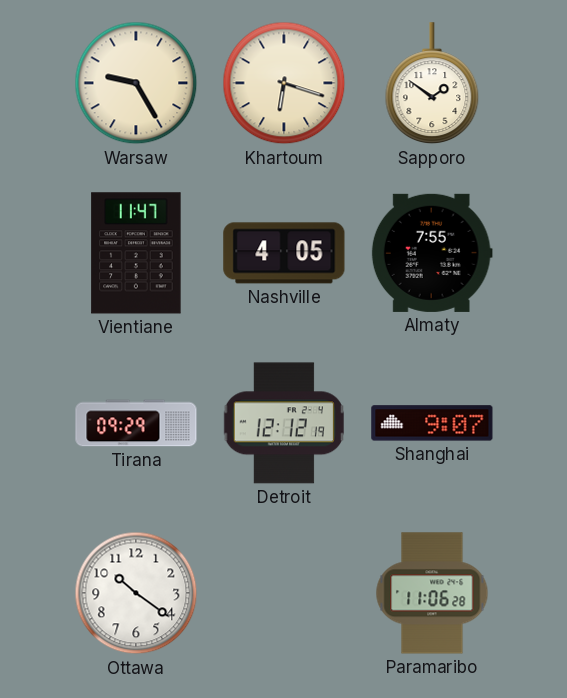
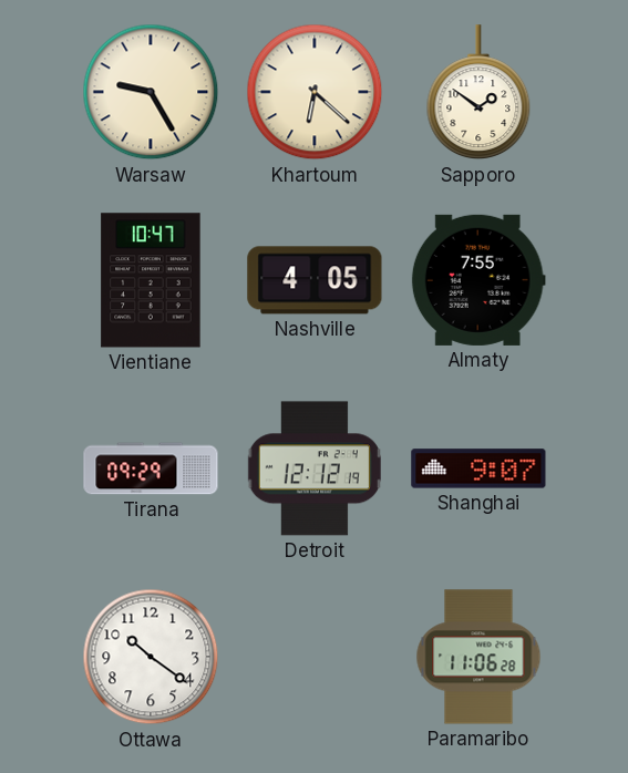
Khartoum: 6:18 -> 6:22 (315, 92)
Vientiane: 11:47 -> 10:47 (151, 280)
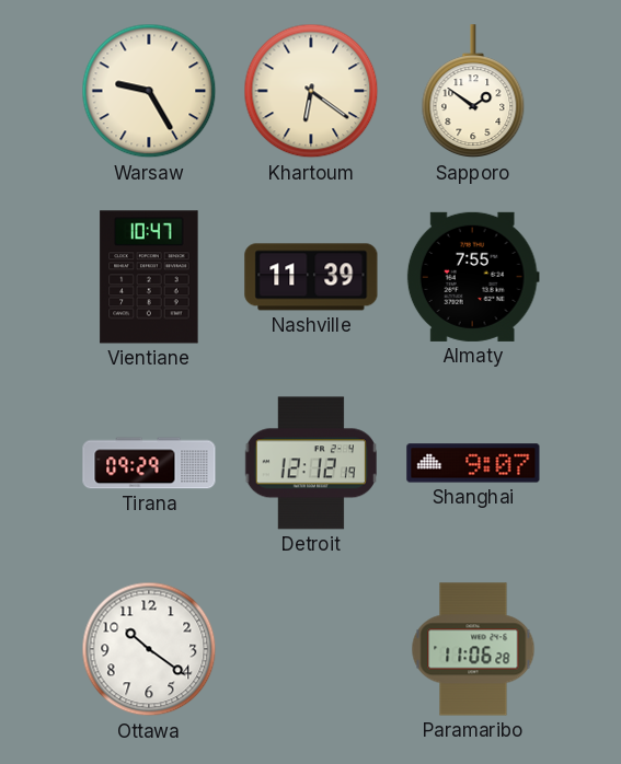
Khartoum: 6:22 -> 6:21 (311, 91)
Nashville: 4:05 -> 11:39 (311, 277)
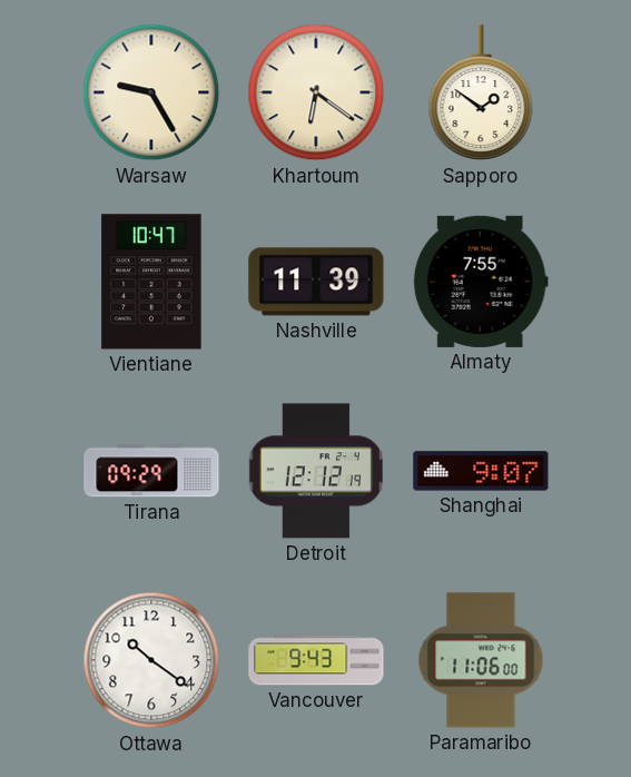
Vancouver: none -> 9:43 (316, 660)
Paramaribo: 11:06:28 -> 11:06:00 (481, 660)
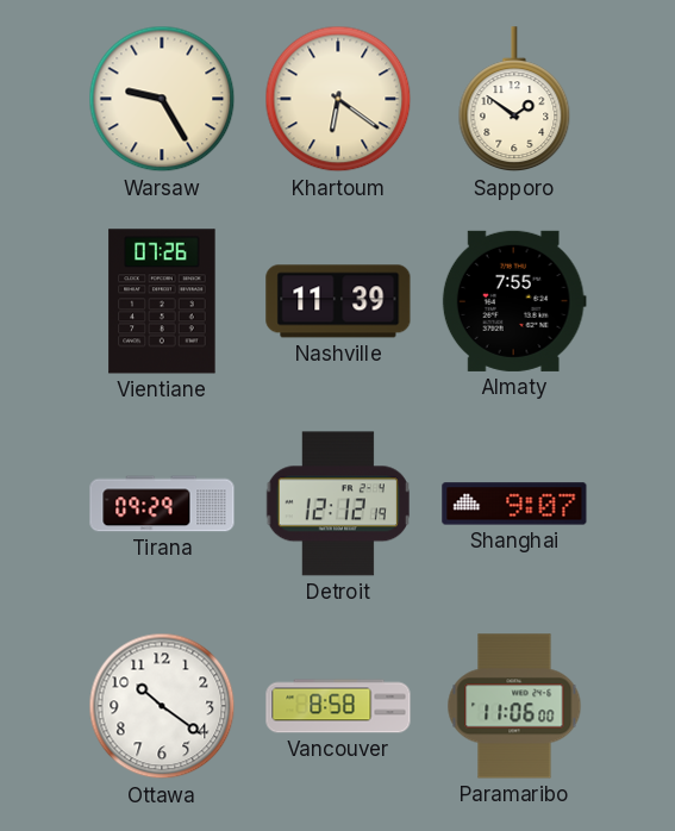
Vientiane: 10:47 -> 07:26 (162, 301)
Vancouver: 9:43 -> 8:58 (338, 706)
